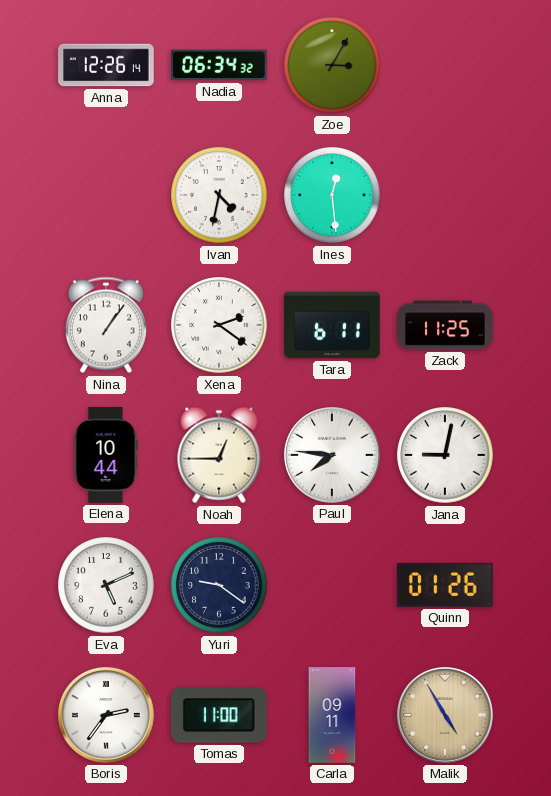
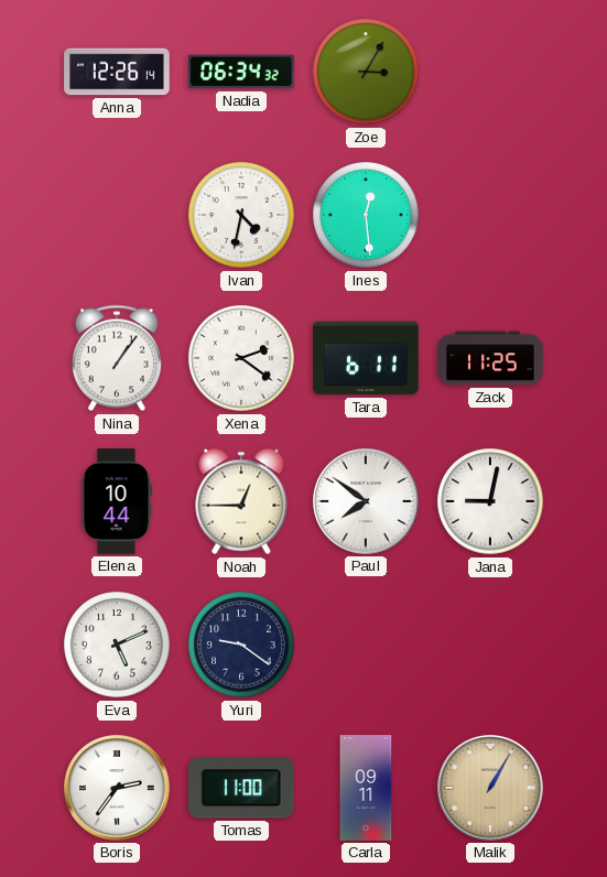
Paul: 7:46 -> 7:51 (367, 502)
Quinn: 01:26 -> none (445, 585)
Malik: 4:55 -> 1:05 (491, 789)
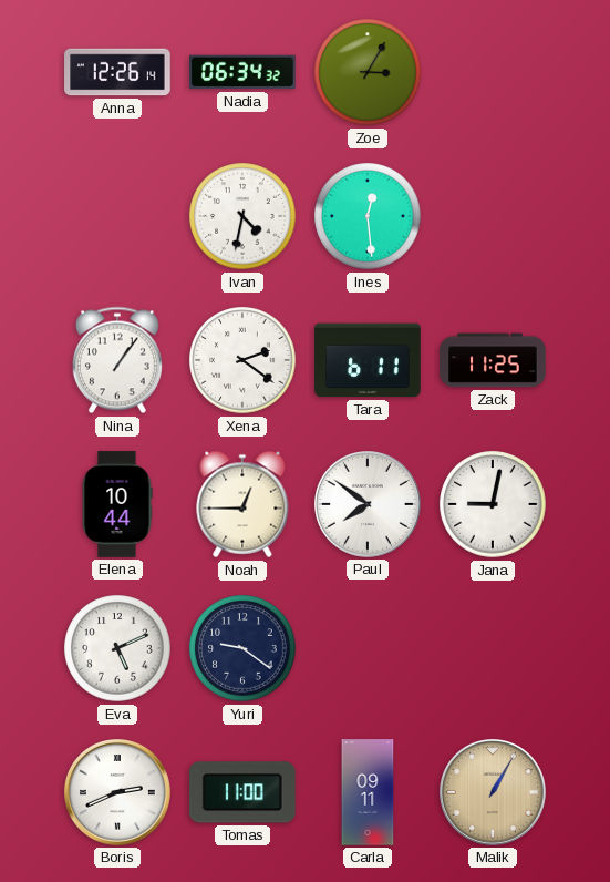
Boris: 2:36 -> 2:41 (118, 793)
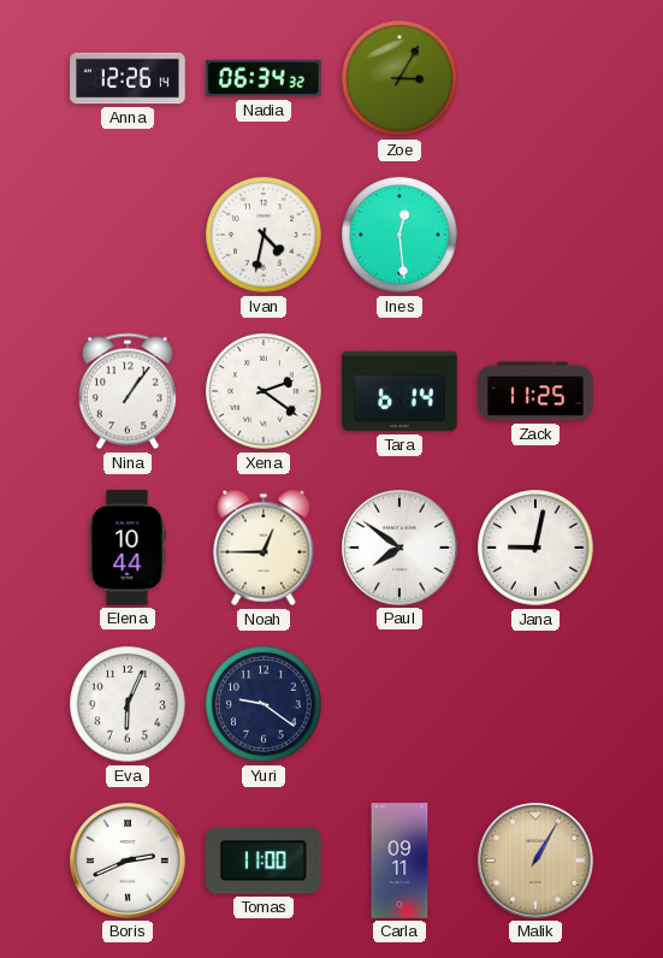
Tara: 6:11 -> 6:14 (399, 391)
Eva: 5:11 -> 6:04 (128, 704)
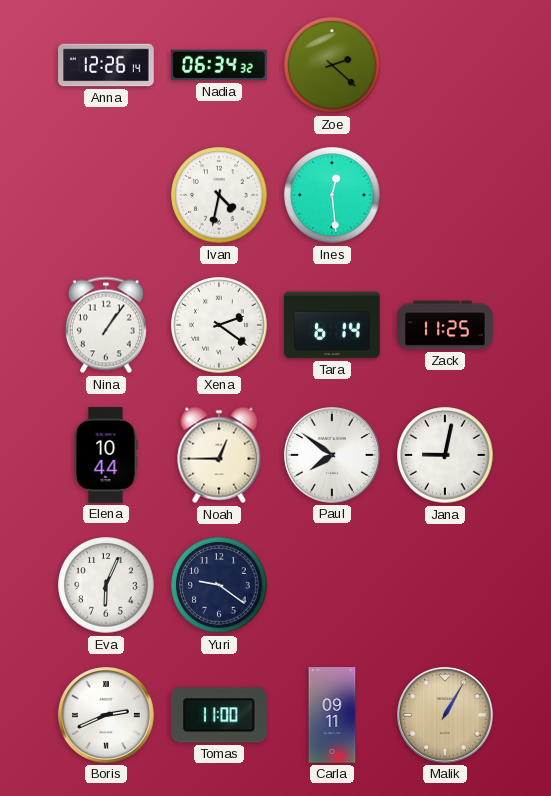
Zoe: 3:05 -> 2:22 (332, 65)
